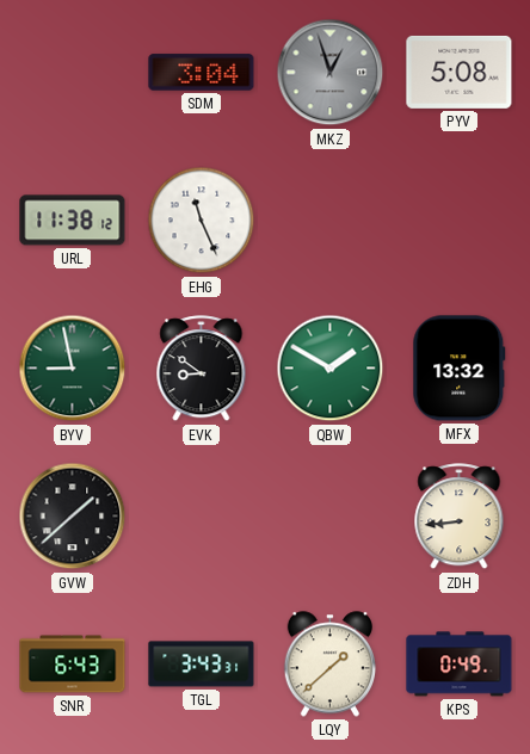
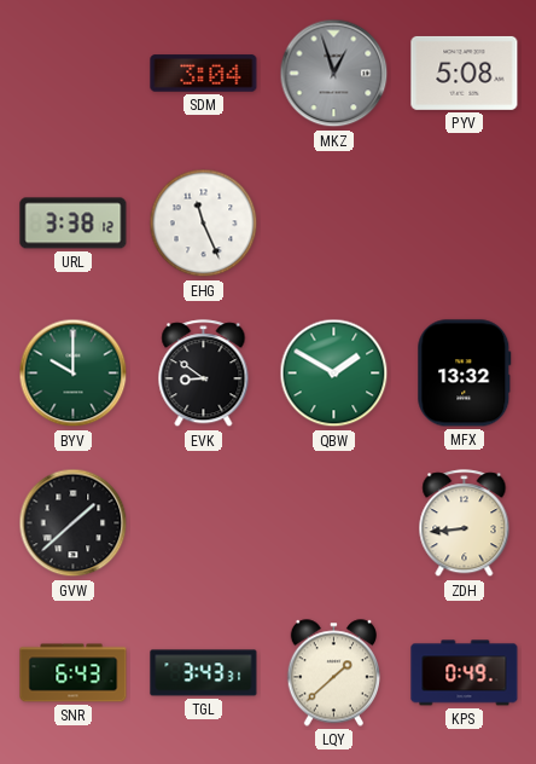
URL: 11:38 -> 3:38 (74, 224)
BYV: 8:58 -> 10:00 (74, 374)
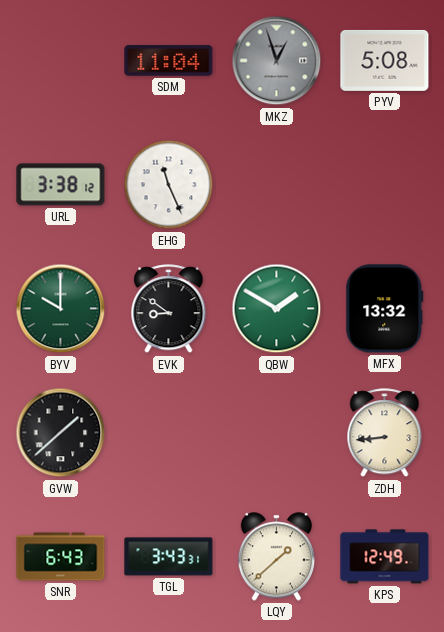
SDM: 3:04 -> 11:04 (169, 61)
KPS: 0:49 -> 12:49 (385, 557)
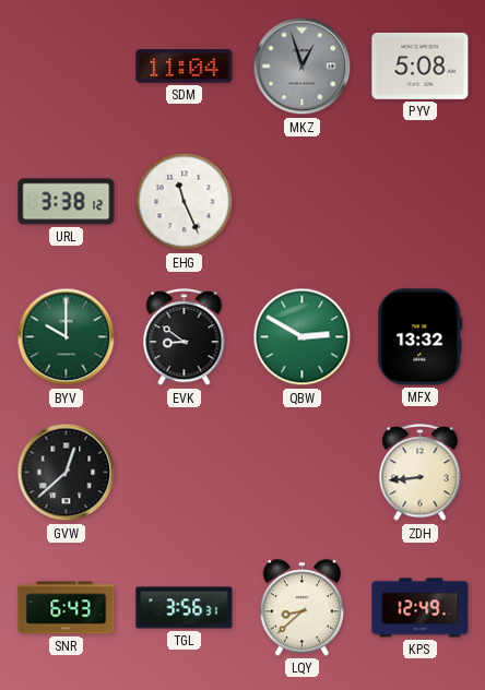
QBW: 1:50 -> 2:50 (303, 337)
GVW: 1:38 -> 12:38 (67, 473)
TGL: 3:43 -> 3:56 (185, 608)
LQY: 1:38 -> 8:38 (301, 608)
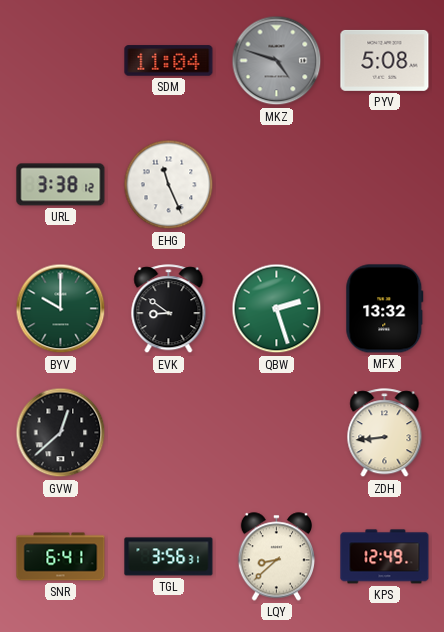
MKZ: 12:57 -> 4:48 (277, 61)
QBW: 2:50 -> 2:27 (277, 309)
SNR: 6:43 -> 6:41 (61, 557)
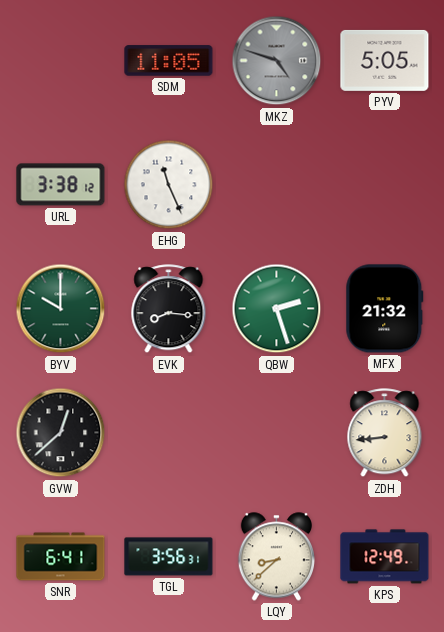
SDM: 11:04 -> 11:05 (169, 61)
PYV: 5:08 -> 5:05 (385, 60)
EVK: 8:51 -> 8:16 (169, 309)
MFX: 13:32 -> 21:32 (385, 309)
